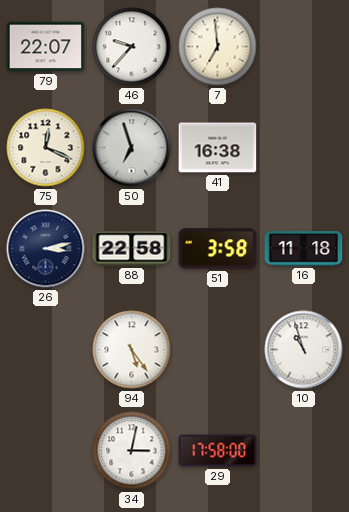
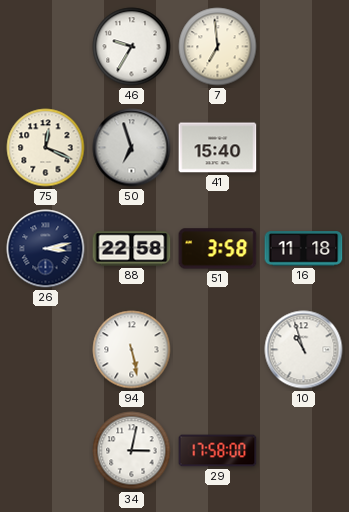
79: 22:07 -> none (46, 47)
46: 9:37 -> 9:35 (132, 47)
41: 16:38 -> 15:40 (218, 148)
94: 5:24 -> 5:28 (132, 350)
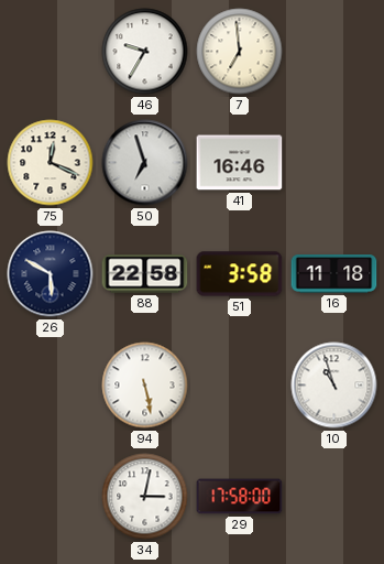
41: 15:40 -> 16:46 (240, 163)
26: 3:13 -> 5:50 (51, 274)
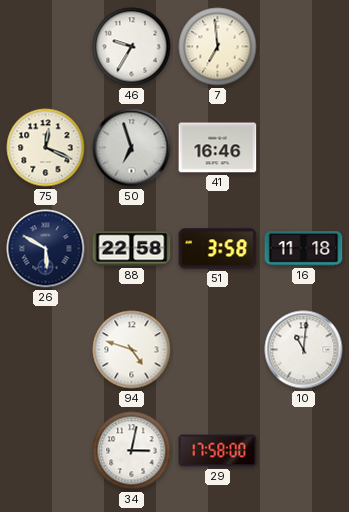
94: 5:28 -> 4:48 (132, 350)
10: 10:57 -> 11:01 (304, 350)
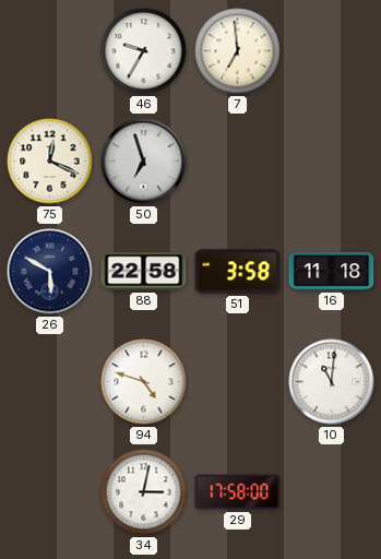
41: 16:46 -> none (218, 148)
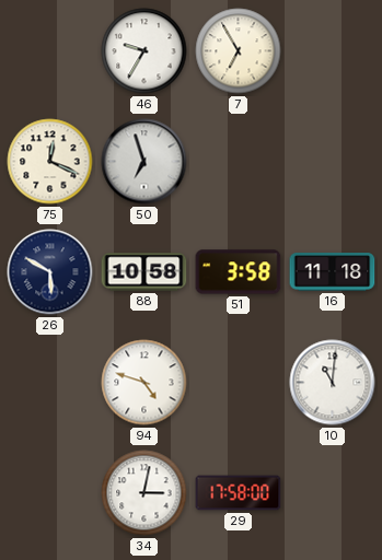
7: 6:59 -> 6:55 (239, 51)
88: 22:58 -> 10:58 (144, 272)
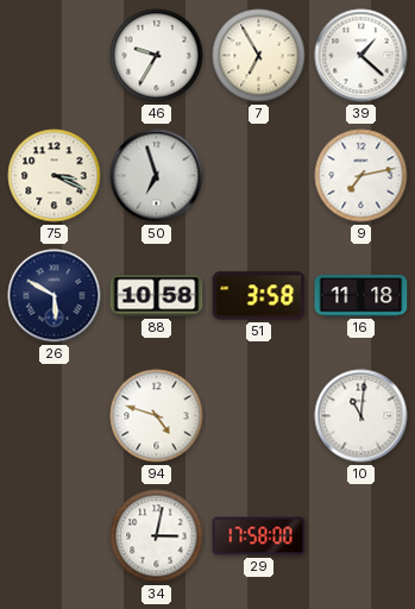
39: none -> 1:22 (361, 56)
75: 12:19 -> 3:19 (55, 176)
9: none -> 7:13 (361, 176)
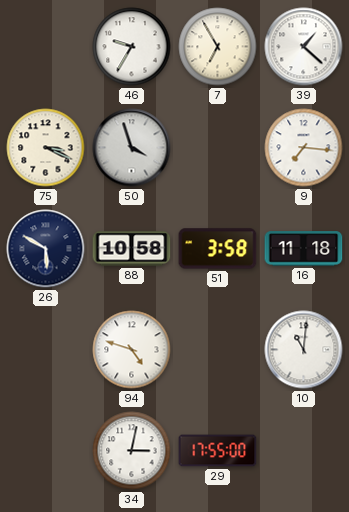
50: 6:57 -> 3:57 (132, 148)
9: 7:13 -> 7:16 (304, 148)
29: 17:58 -> 17:55 (218, 451)
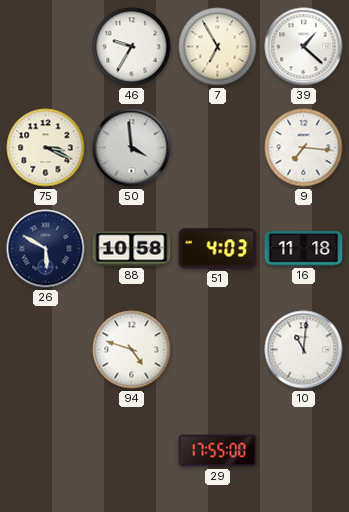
50: 3:57 -> 3:59 (132, 148)
51: 3:58 -> 4:03 (218, 249)
34: 3:02 -> none (132, 451)
